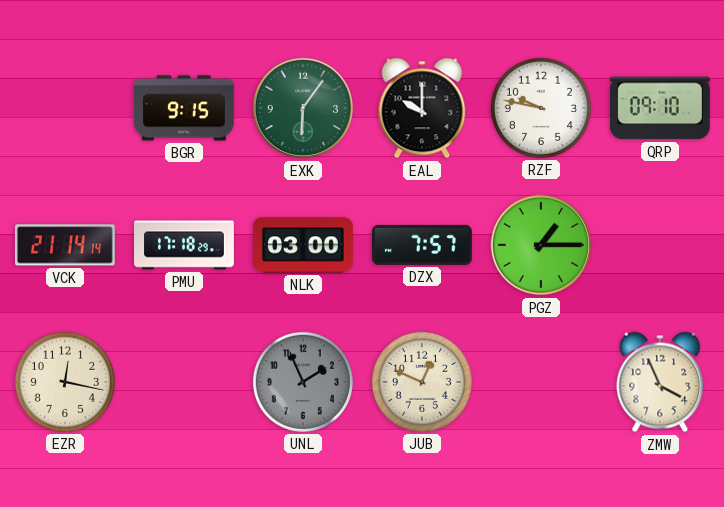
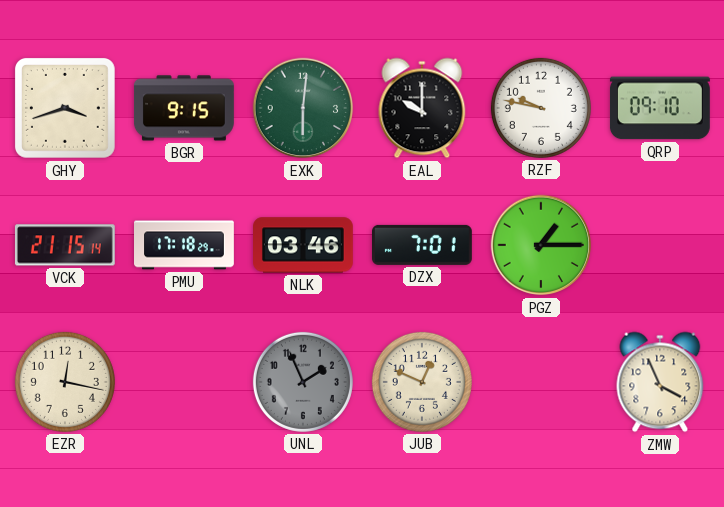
GHY: none -> 3:42 (65, 108)
EXK: 6:06 -> 6:01 (303, 108)
VCK: 21:14 -> 21:15 (65, 245)
NLK: 03:00 -> 03:46 (304, 245)
DZX: 7:57 -> 7:01 (423, 245)
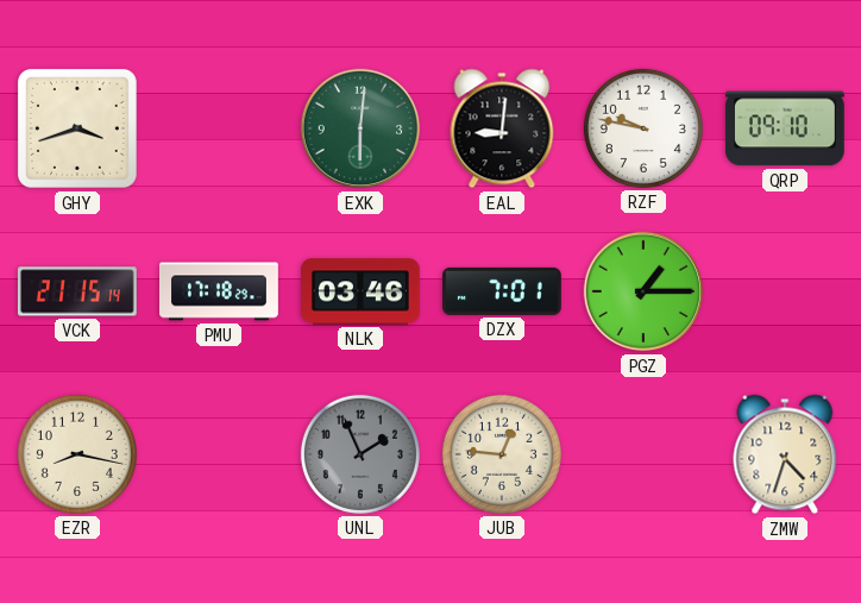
BGR: 9:15 -> none (184, 108)
EAL: 10:00 -> 9:01 (502, 128)
EZR: 12:17 -> 8:17 (77, 454)
JUB: 12:49 -> 12:46 (502, 454)
ZMW: 3:56 -> 4:33 (785, 454)
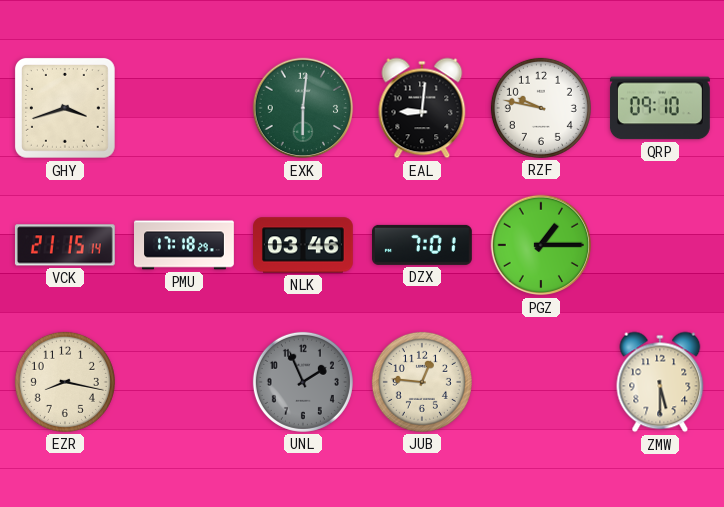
ZMW: 4:33 -> 5:30 (660, 382)
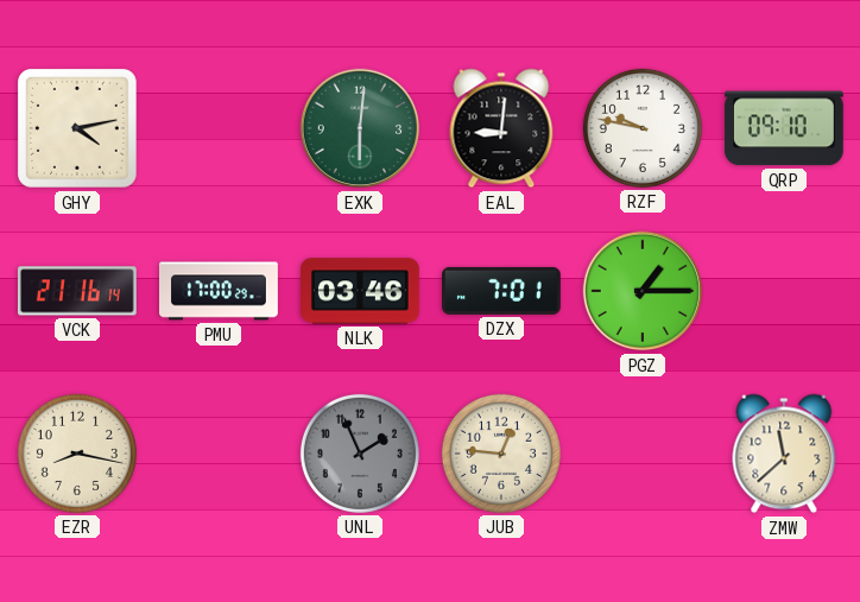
GHY: 3:42 -> 4:13 (77, 128)
VCK: 21:15 -> 21:16 (77, 291)
PMU: 17:18 -> 17:00 (220, 291)
ZMW: 5:30 -> 11:38 (784, 454)
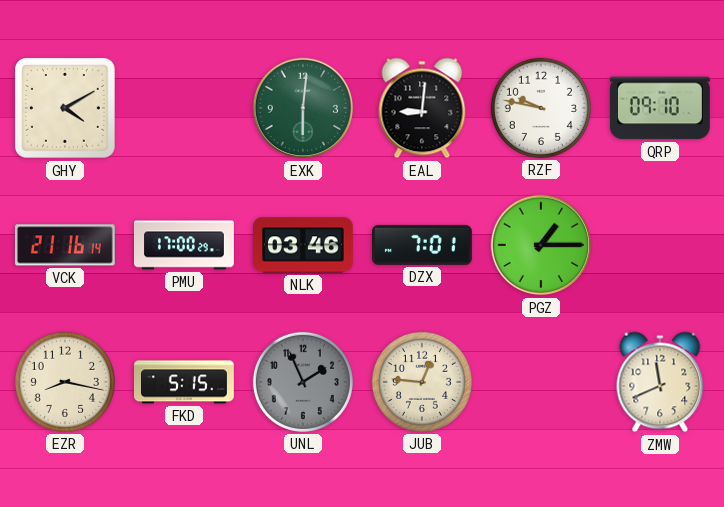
GHY: 4:13 -> 4:10 (65, 108)
FKD: none -> 5:15 (185, 382)
ZMW: 11:38 -> 11:41 (660, 382)
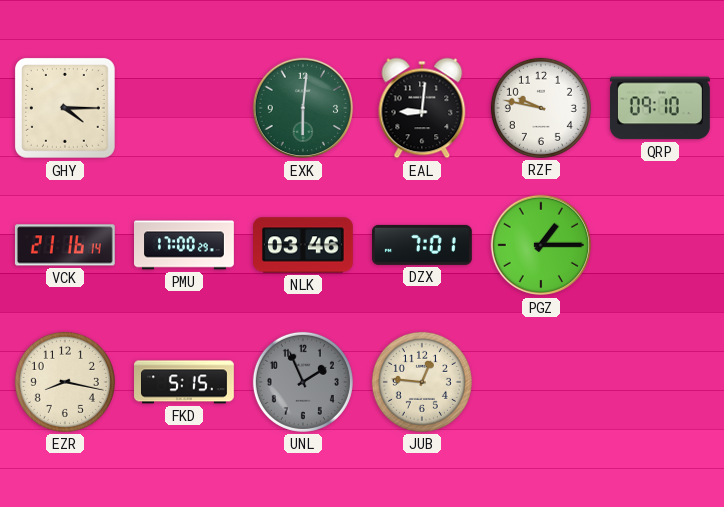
GHY: 4:10 -> 4:15 (65, 108)
ZMW: 11:41 -> none (660, 382)
